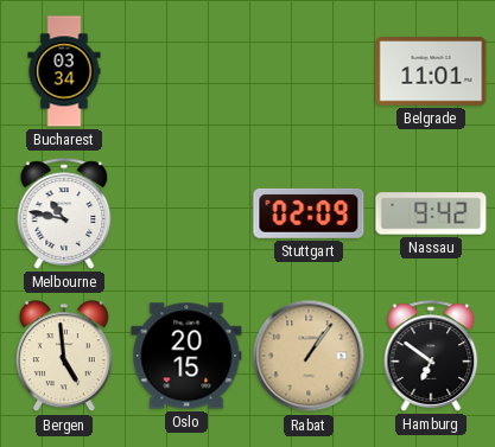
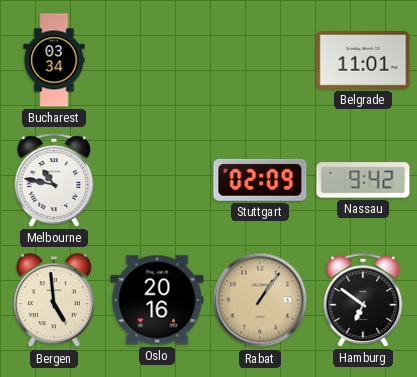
Oslo: 20:15 -> 20:16 (157, 300)
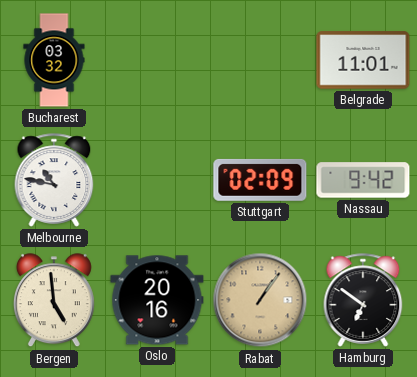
Bucharest: 03:34 -> 03:32 (54, 60)
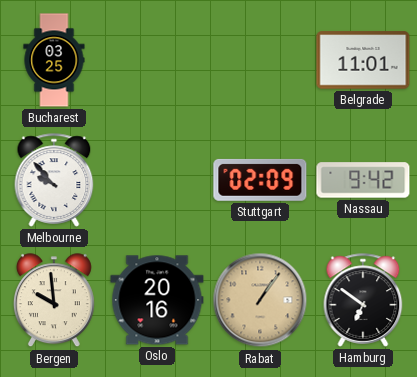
Bucharest: 03:32 -> 03:25 (54, 60)
Melbourne: 10:47 -> 9:53 (54, 180)
Bergen: 4:59 -> 9:59 (54, 301)
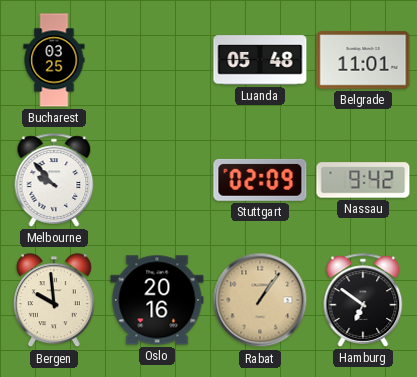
Luanda: none -> 05:48 (260, 60)
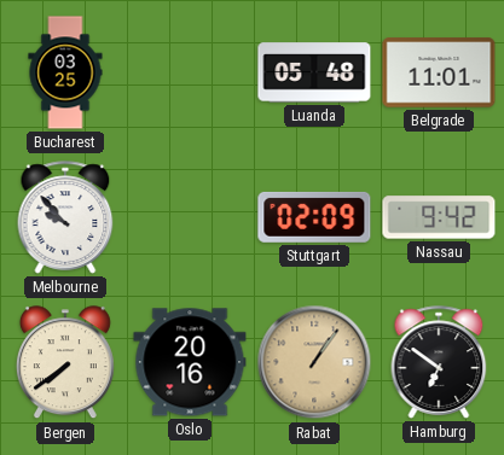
Bergen: 9:59 -> 7:39 (65, 363)
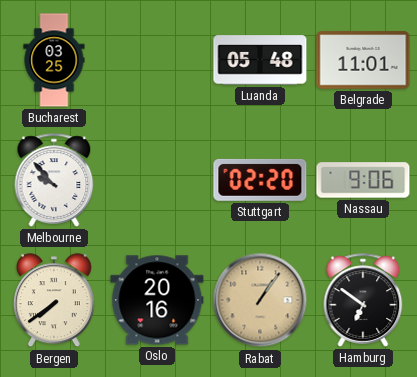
Stuttgart: 02:09 -> 02:20 (260, 180)
Nassau: 9:42 -> 9:06 (363, 180)
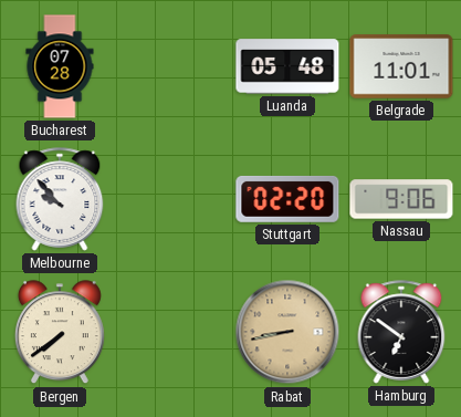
Bucharest: 03:25 -> 07:28 (60, 66)
Oslo: 20:16 -> none (157, 300)
Rabat: 1:06 -> 8:43 (287, 332)
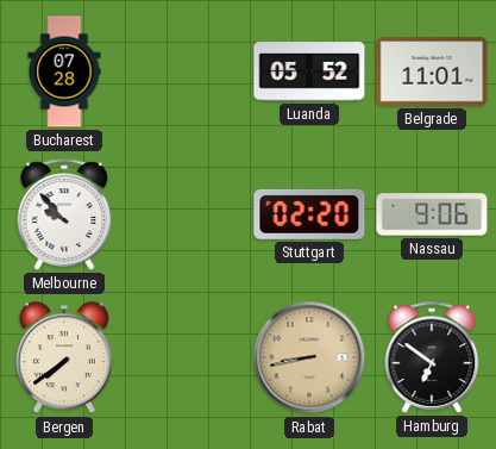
Luanda: 05:48 -> 05:52 (309, 71)
